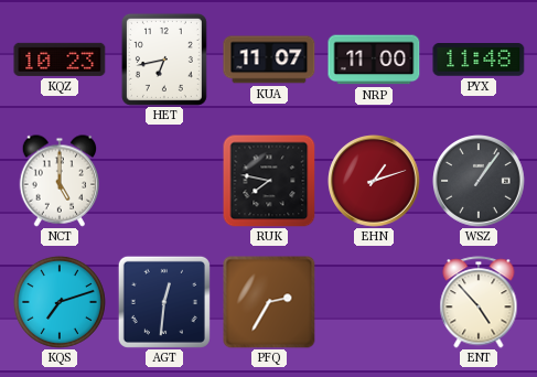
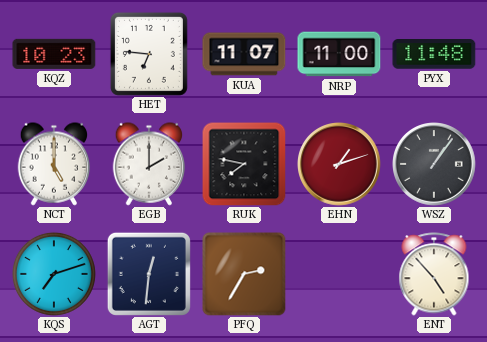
HET: 6:43 -> 6:46 (149, 54)
EGB: none -> 2:00 (149, 164)
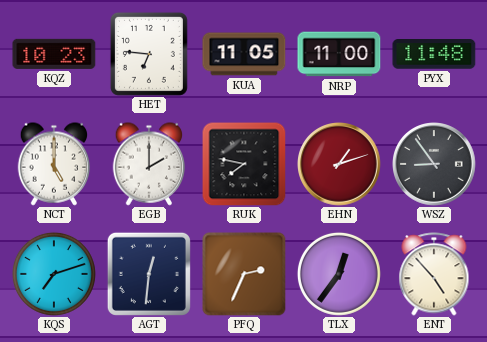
KUA: 11:07 -> 11:05 (244, 54)
WSZ: 1:06 -> 8:54 (435, 165)
PFQ: 2:35 -> 2:34 (244, 274)
TLX: none -> 12:36 (339, 274)
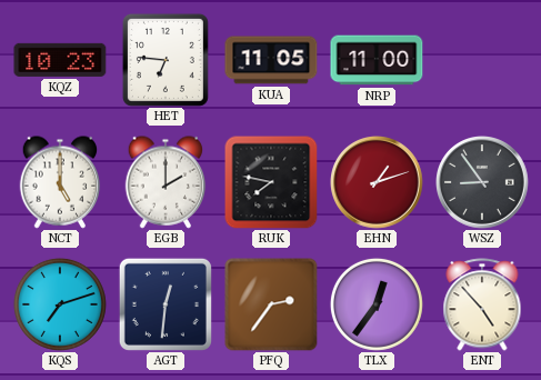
PYX: 11:48 -> none (434, 54)
PFQ: 2:34 -> 2:36 (271, 304)
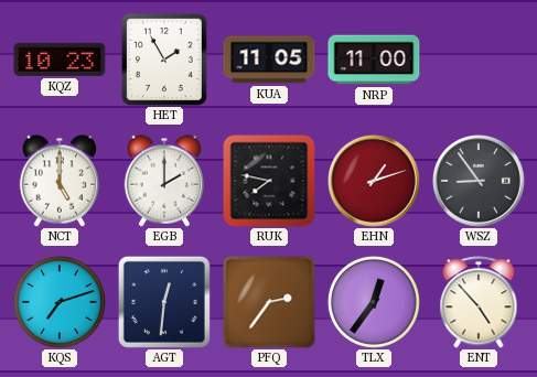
HET: 6:46 -> 1:55 (164, 60)
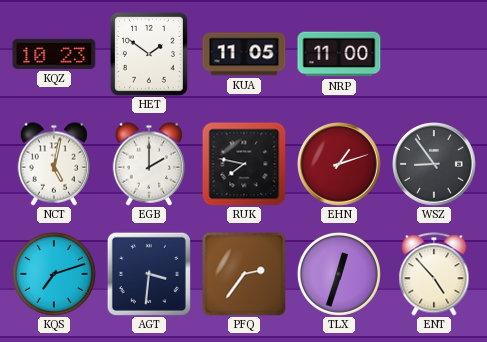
HET: 1:55 -> 1:51 (149, 54)
NCT: 5:00 -> 5:02 (54, 164)
AGT: 12:31 -> 3:31 (149, 274)
TLX: 12:36 -> 12:33 (339, 274)
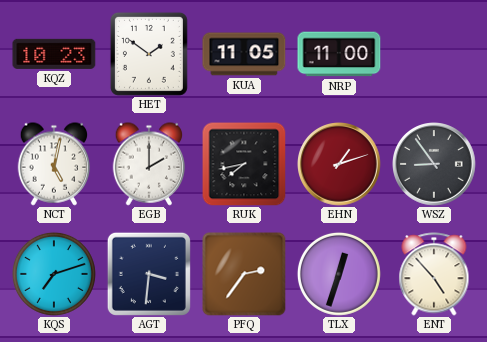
RUK: 7:47 -> 7:43 (244, 164)
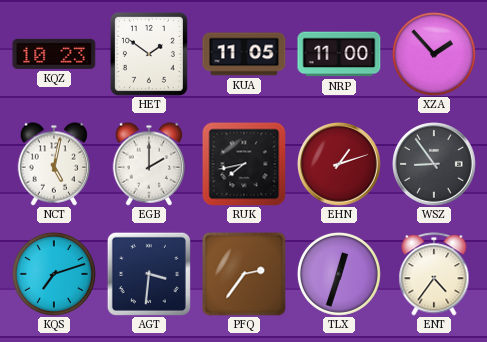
XZA: none -> 1:53 (434, 54)
ENT: 4:53 -> 4:36 (434, 274)
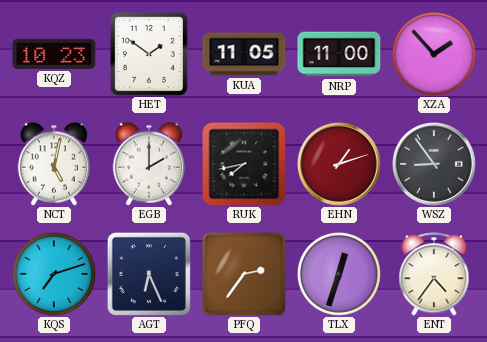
AGT: 3:31 -> 6:26 (149, 274)
